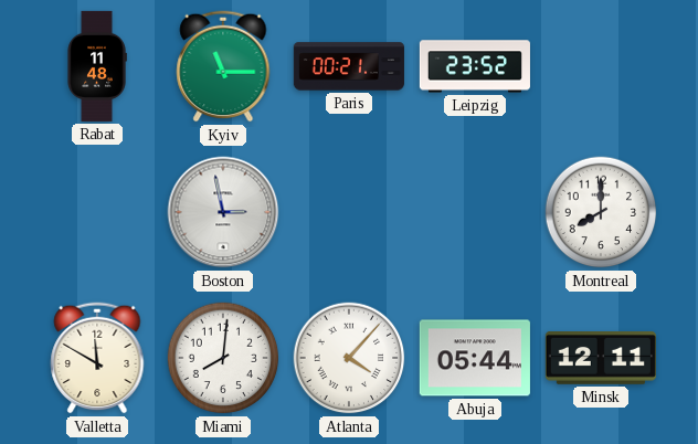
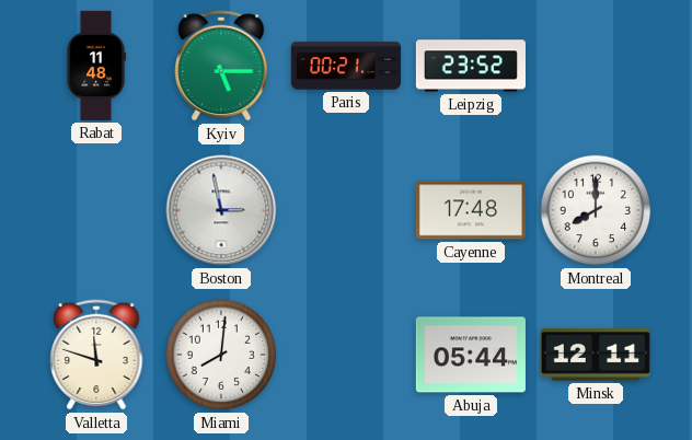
Kyiv: 11:15 -> 5:15 (221, 66)
Cayenne: none -> 17:48 (471, 210)
Valletta: 11:50 -> 11:48 (96, 355)
Atlanta: 4:07 -> none (349, 358)
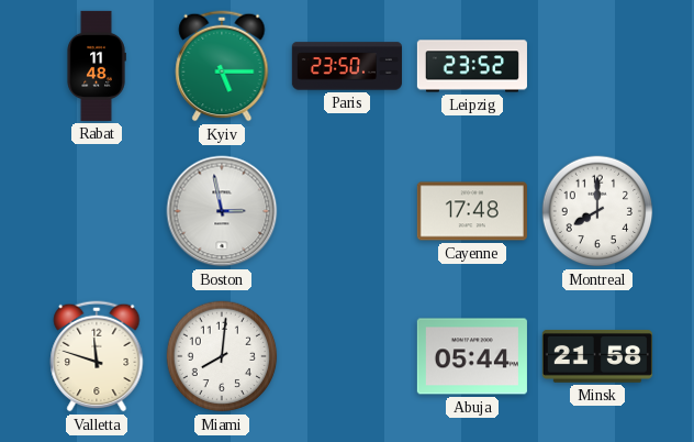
Paris: 00:21 -> 23:50 (347, 66)
Minsk: 12:11 -> 21:58 (597, 356)
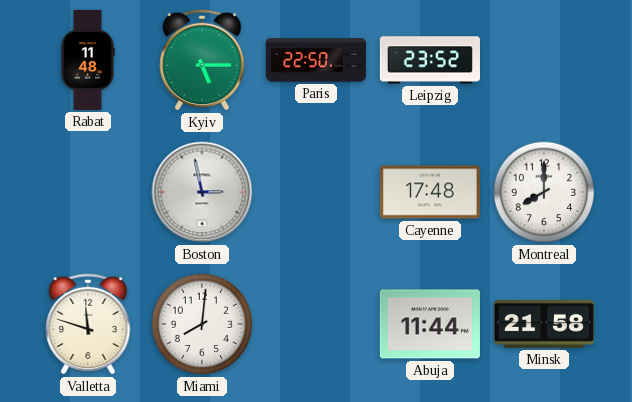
Paris: 23:50 -> 22:50 (316, 60)
Abuja: 05:44 -> 11:44 (430, 324)
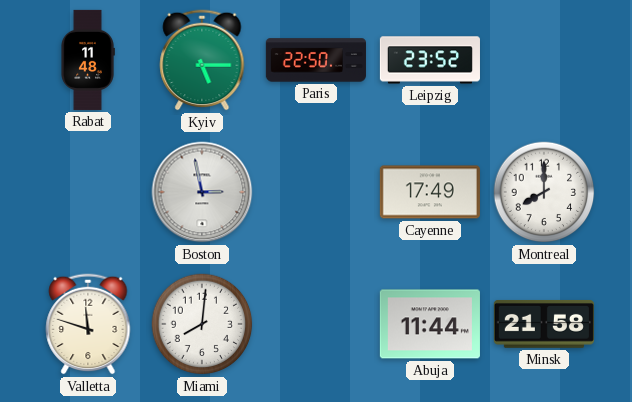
Cayenne: 17:48 -> 17:49 (430, 192)
